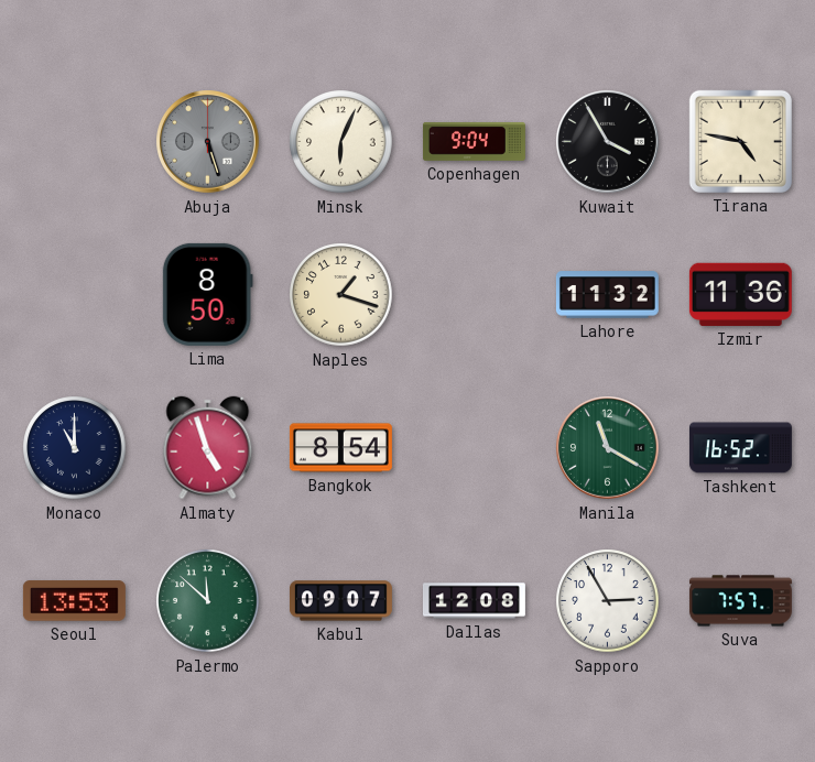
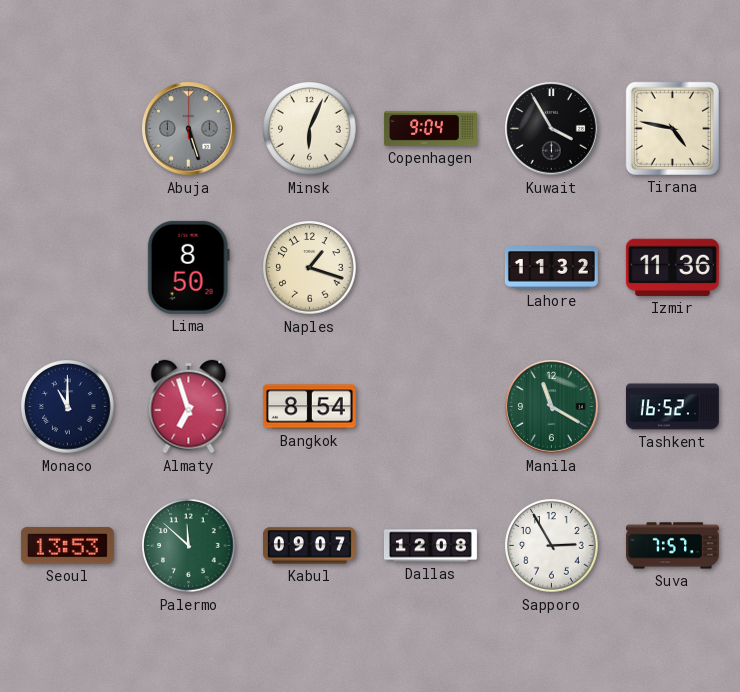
Almaty: 4:57 -> 6:57 (189, 407)
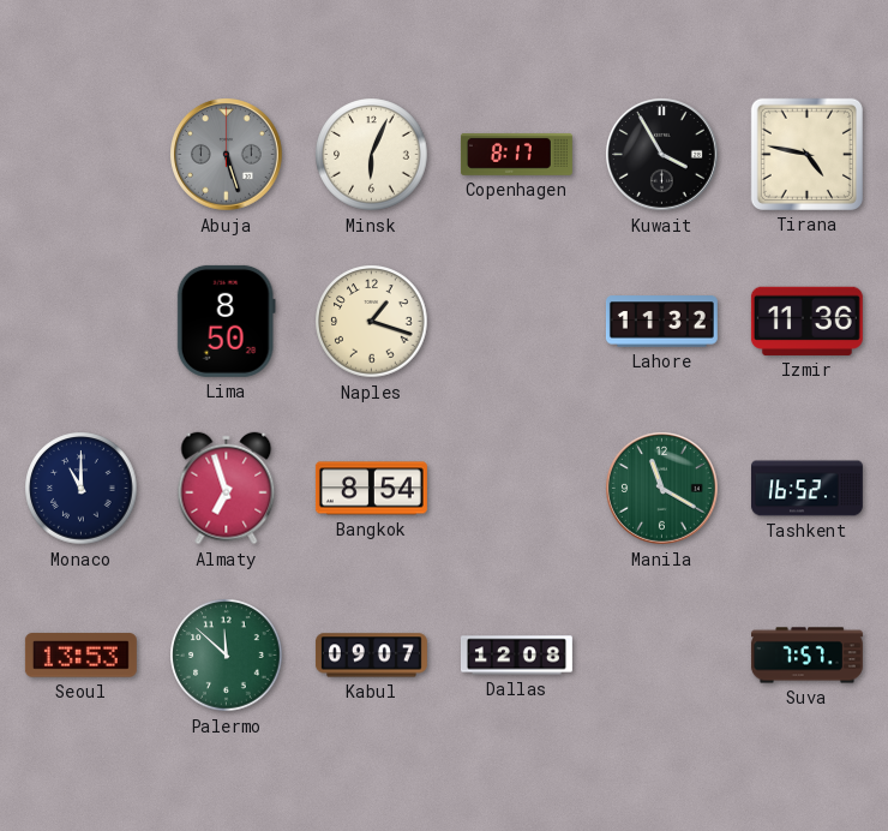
Copenhagen: 9:04 -> 8:17 (516, 154)
Sapporo: 2:55 -> none (552, 546)
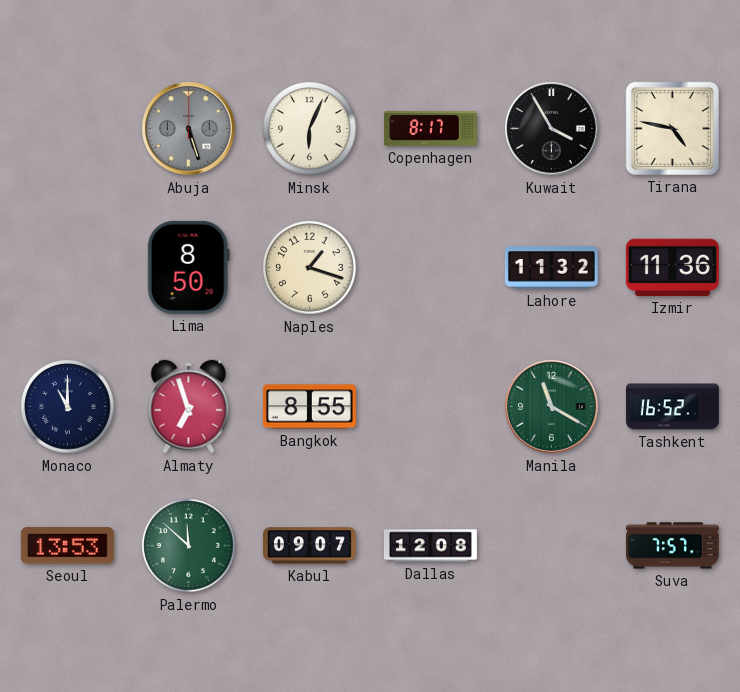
Bangkok: 8:54 -> 8:55 (309, 407)
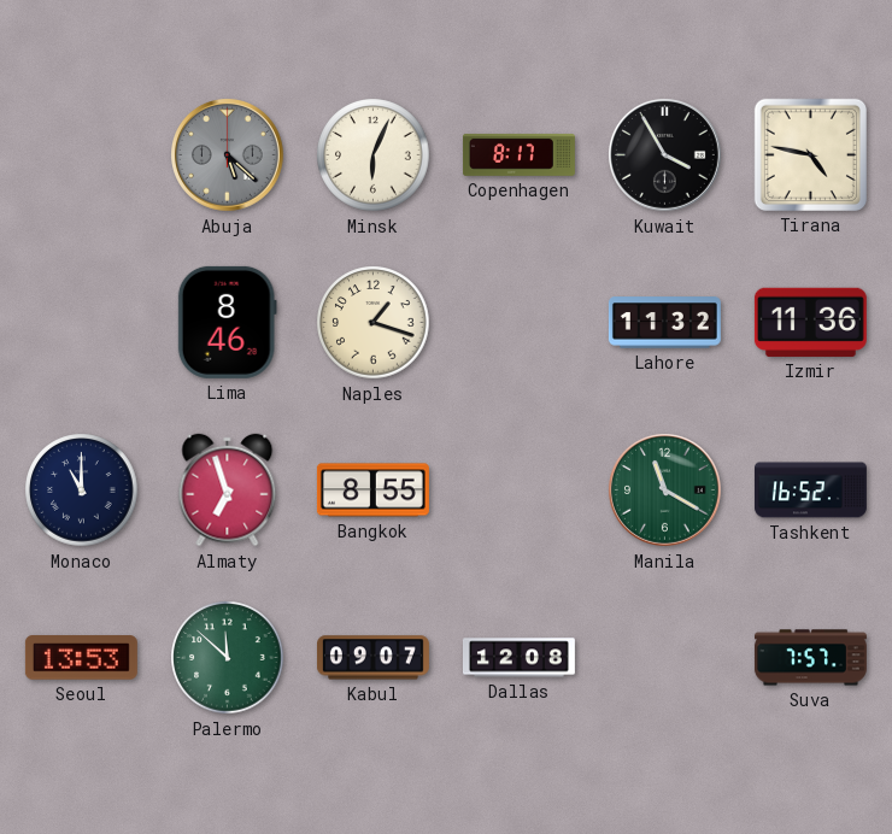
Abuja: 5:27 -> 5:22 (228, 155)
Lima: 8:50 -> 8:46 (227, 322)
